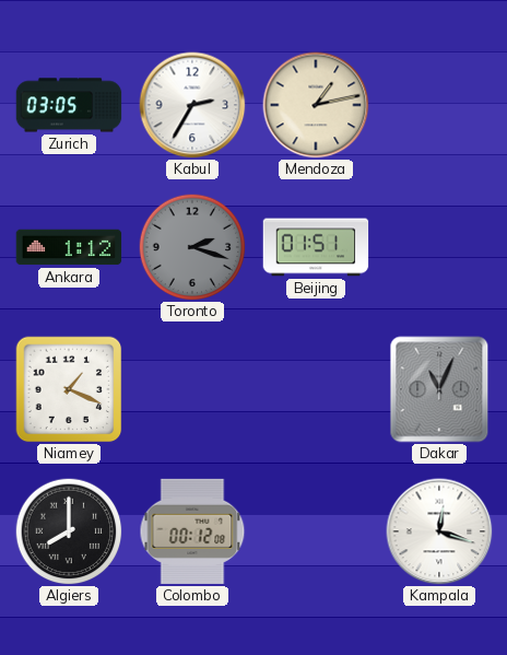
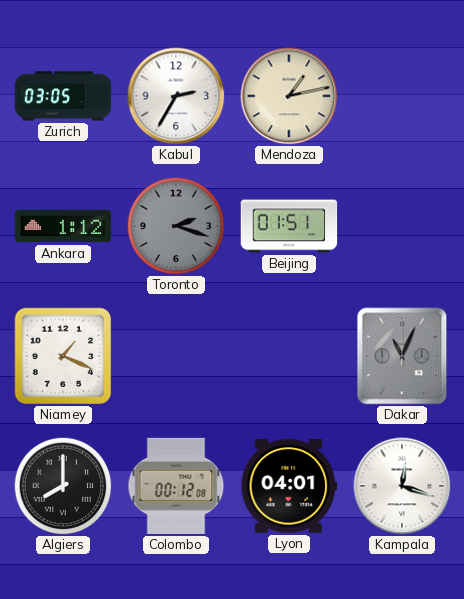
Lyon: none -> 04:01 (289, 486)
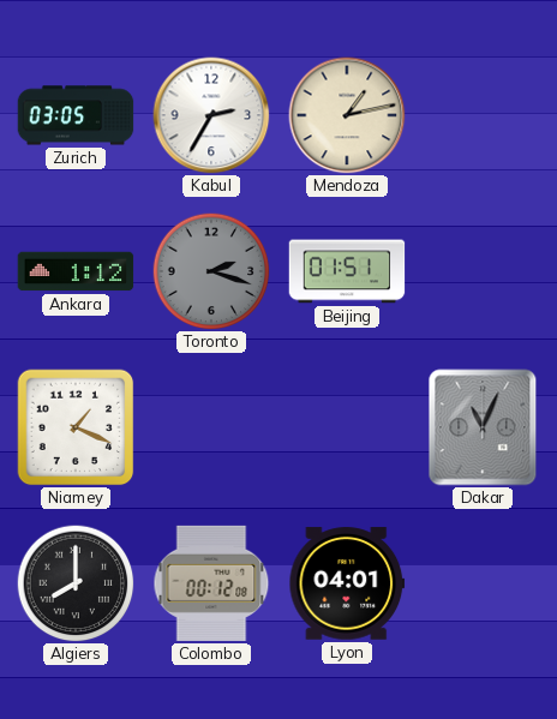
Kampala: 12:18 -> none (402, 486)
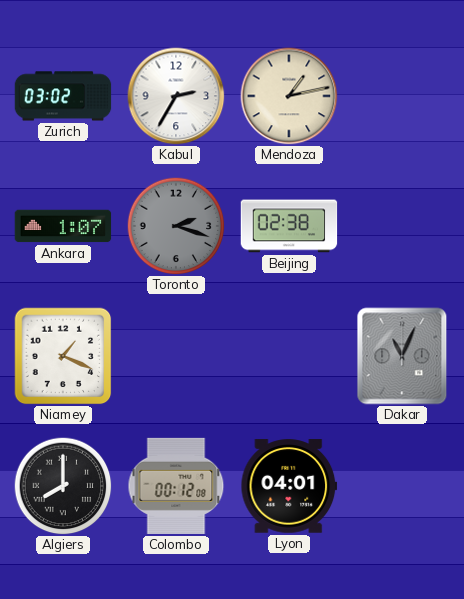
Zurich: 03:05 -> 03:02 (63, 96)
Ankara: 1:12 -> 1:07 (63, 226)
Beijing: 01:51 -> 02:38 (289, 226)
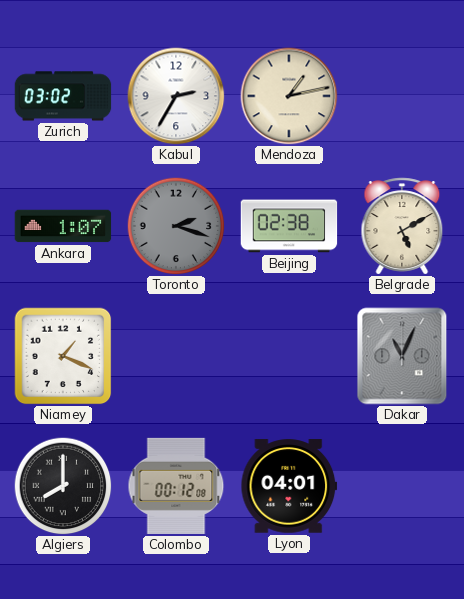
Belgrade: none -> 5:10 (402, 226)
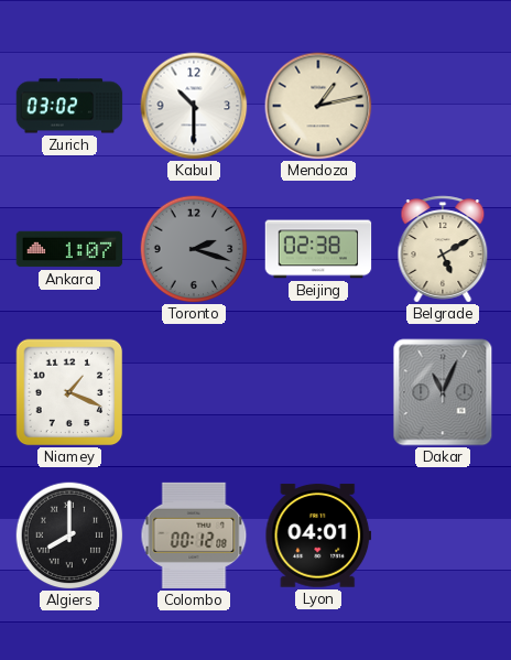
Kabul: 2:35 -> 10:30 (194, 106)
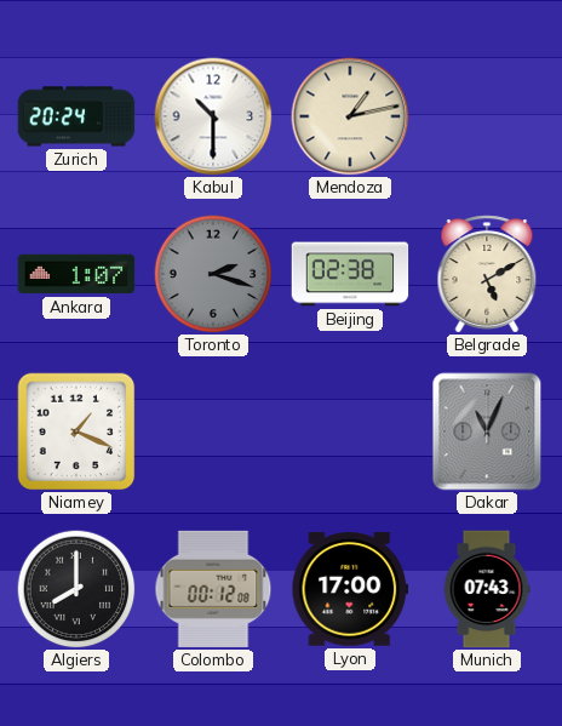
Zurich: 03:02 -> 20:24 (76, 116)
Lyon: 04:01 -> 17:00 (350, 589)
Munich: none -> 07:43 (487, 589)
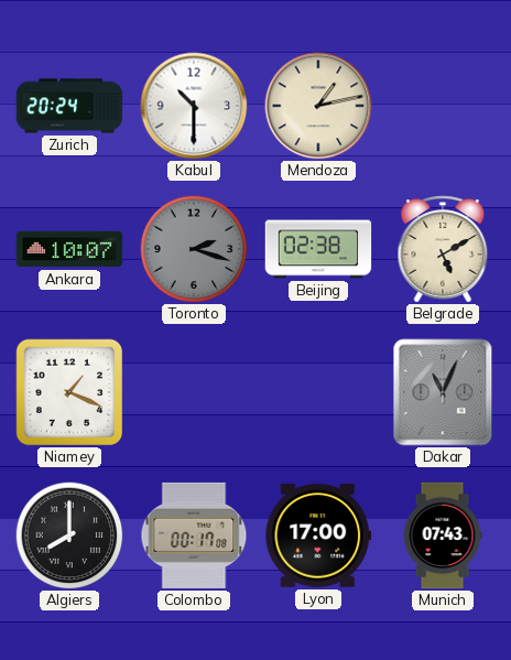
Ankara: 1:07 -> 10:07 (69, 249)
Colombo: 00:12 -> 00:17 (194, 535)
